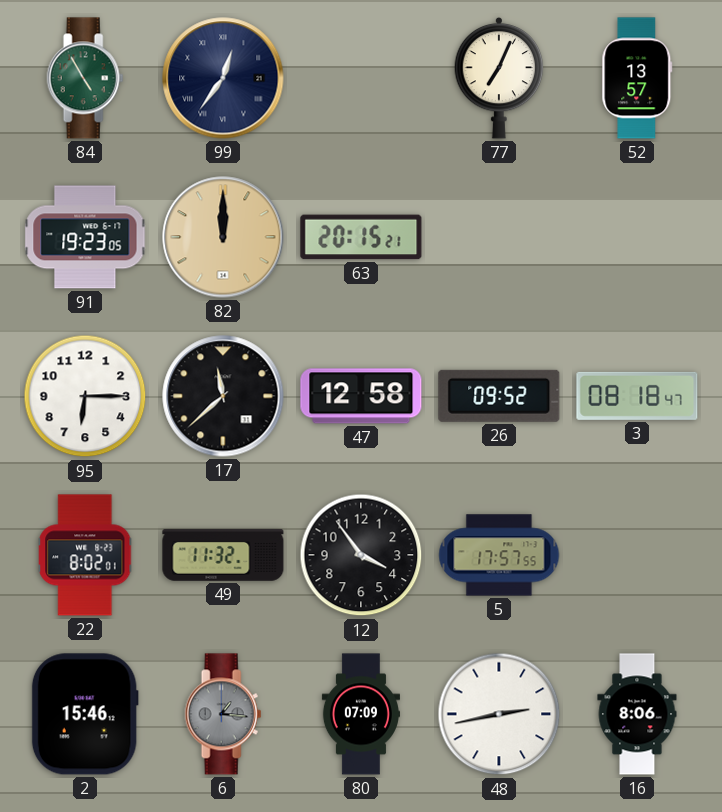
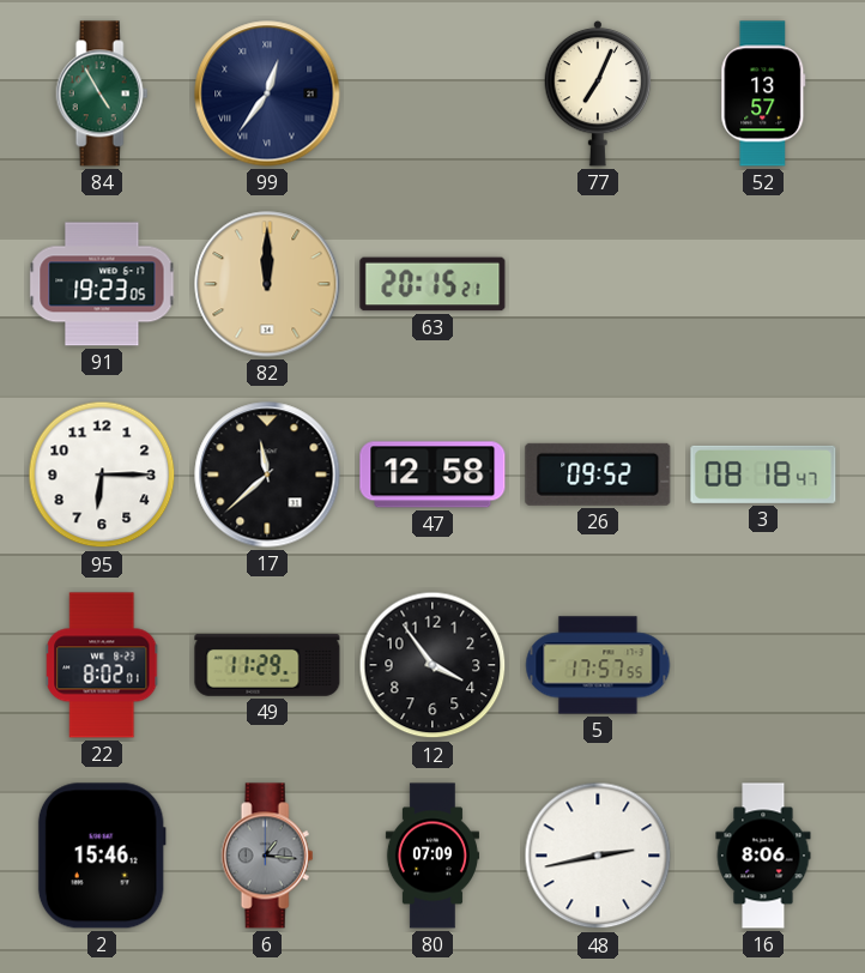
49: 11:32 -> 11:29 (267, 665)
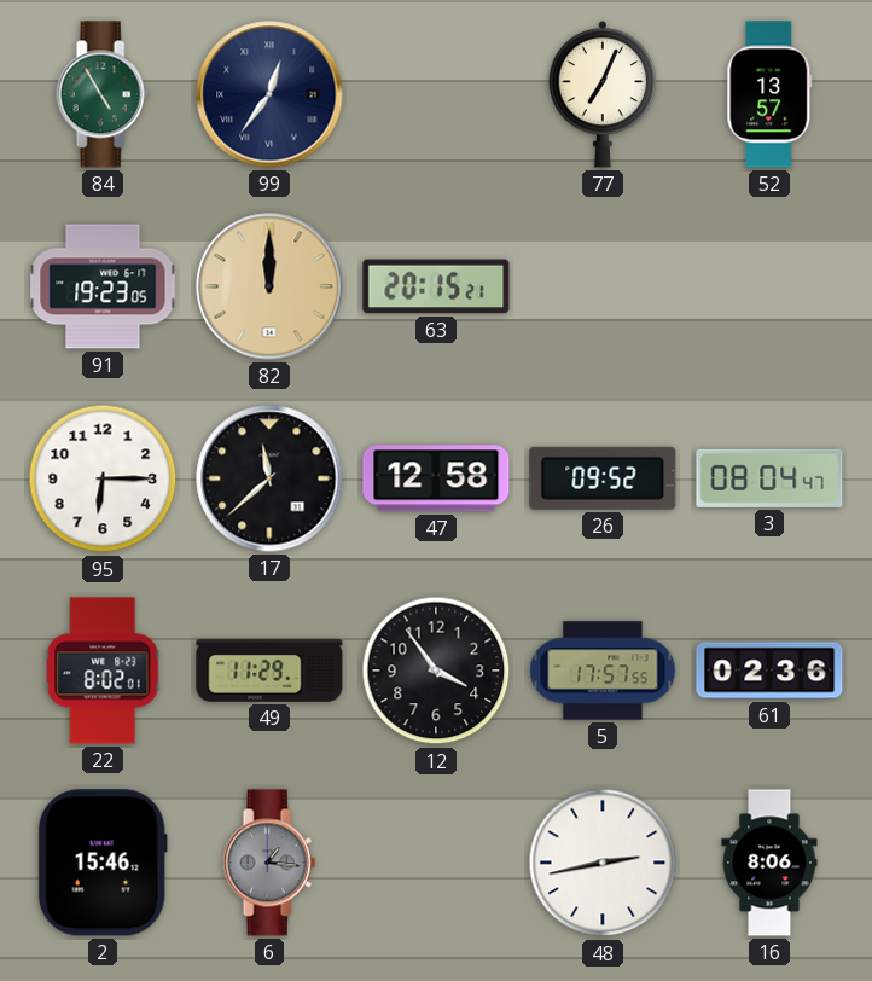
3: 08:18 -> 08:04 (769, 478)
61: none -> 02:36 (769, 671)
80: 07:09 -> none (432, 856)
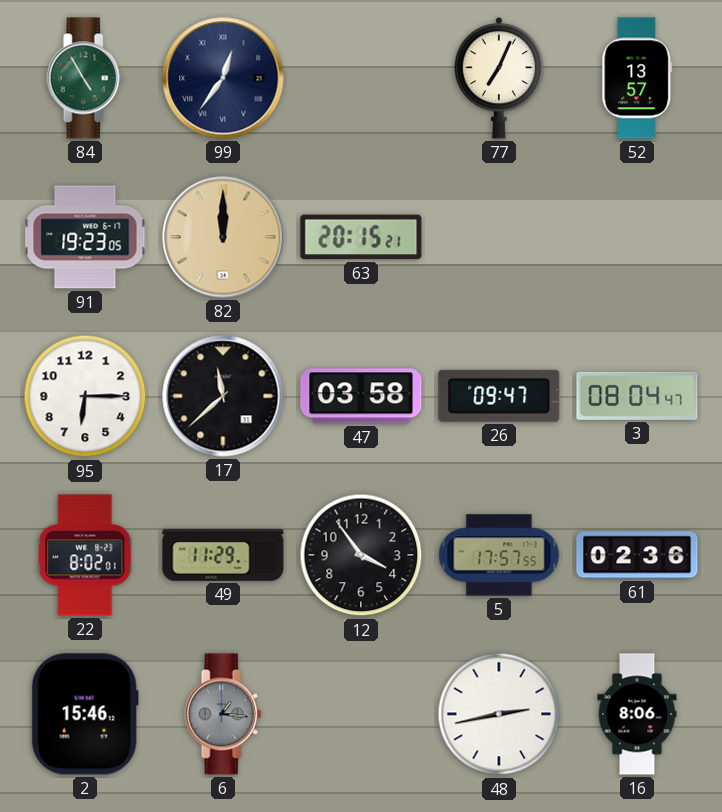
47: 12:58 -> 03:58 (361, 396)
26: 09:52 -> 09:47 (499, 396)
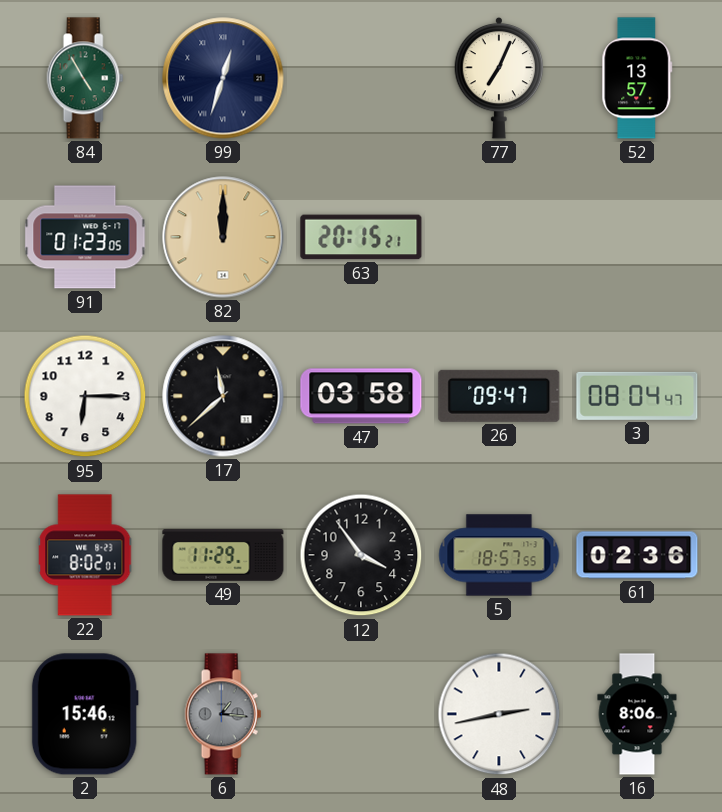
99: 12:36 -> 12:33 (223, 78)
91: 19:23 -> 01:23 (85, 237)
5: 17:57 -> 18:57 (499, 555)
